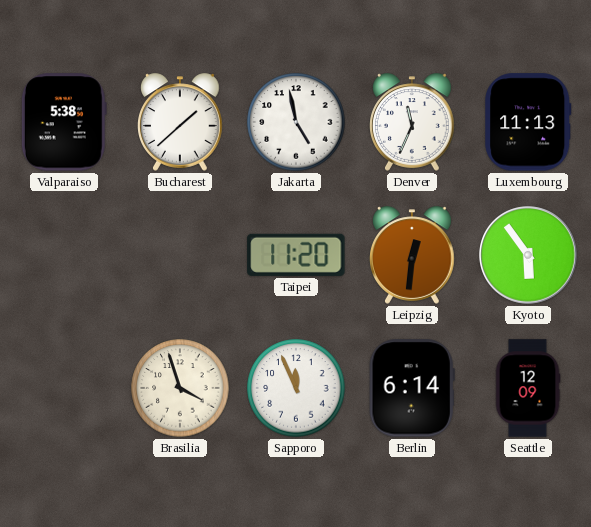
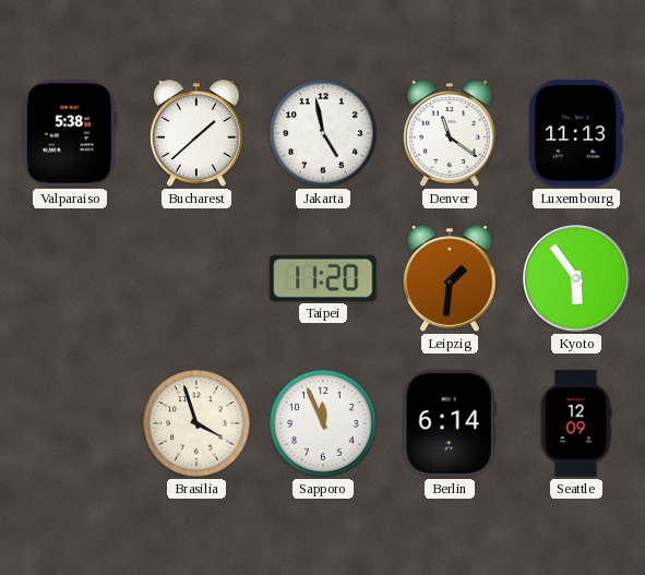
Denver: 11:34 -> 11:21 (451, 133)
Leipzig: 12:31 -> 1:31 (451, 278)
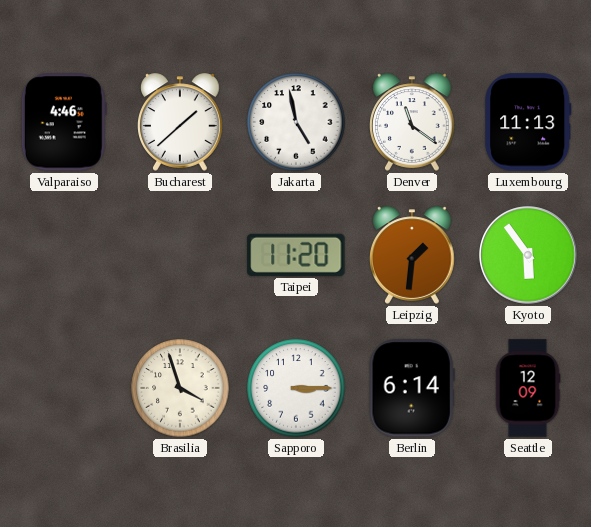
Valparaiso: 5:38 -> 4:46 (64, 122)
Sapporo: 11:56 -> 3:15 (296, 388)
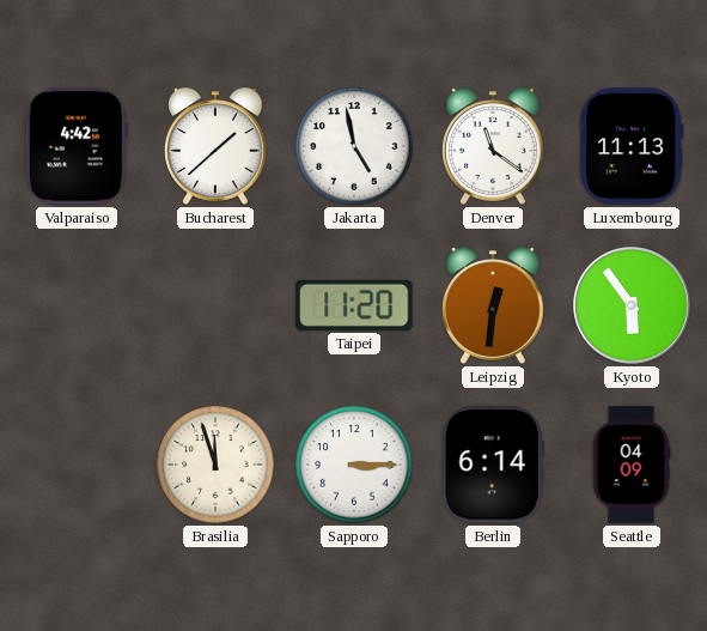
Valparaiso: 4:46 -> 4:42 (77, 146)
Leipzig: 1:31 -> 12:31 (494, 305)
Brasilia: 3:57 -> 11:57 (215, 465)
Seattle: 12:09 -> 04:09 (632, 465)
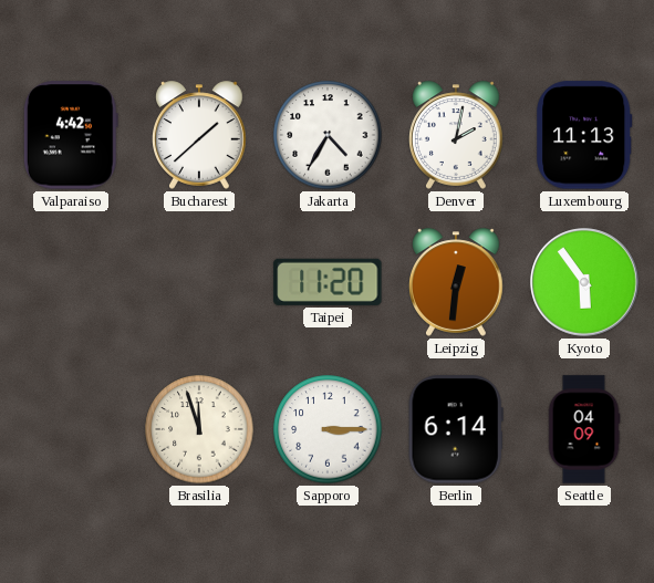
Jakarta: 4:58 -> 4:35 (328, 135)
Denver: 11:21 -> 2:02 (457, 135)
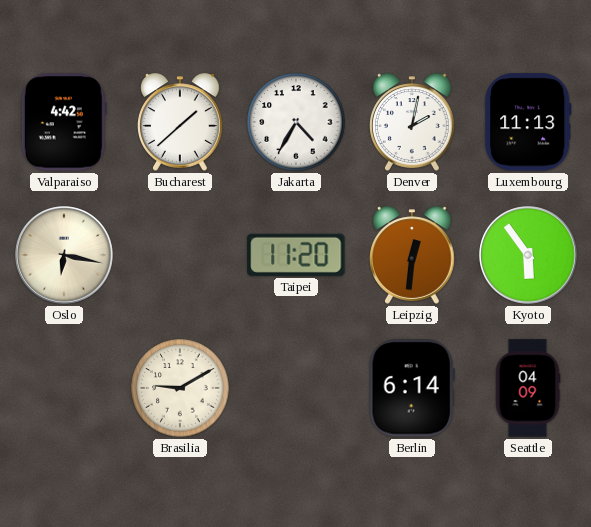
Oslo: none -> 6:17 (64, 255)
Brasilia: 11:57 -> 9:10 (180, 388)
Sapporo: 3:15 -> none (328, 429)
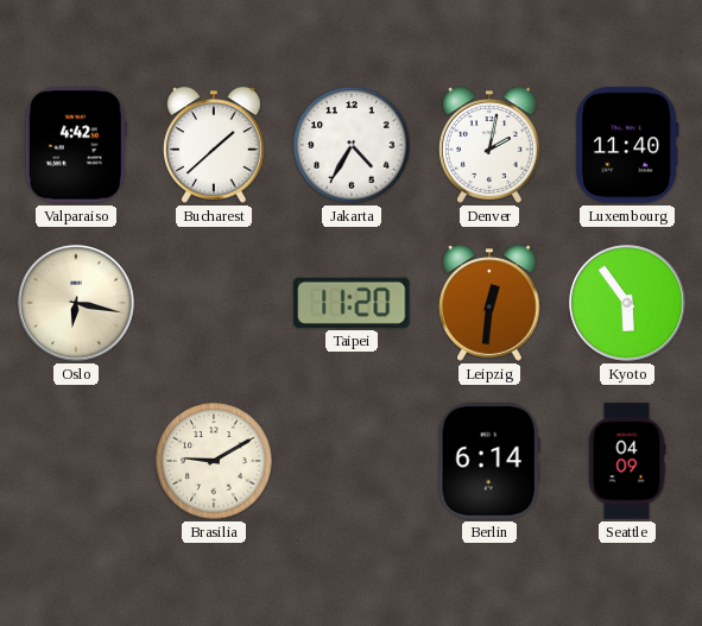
Luxembourg: 11:13 -> 11:40 (627, 145)
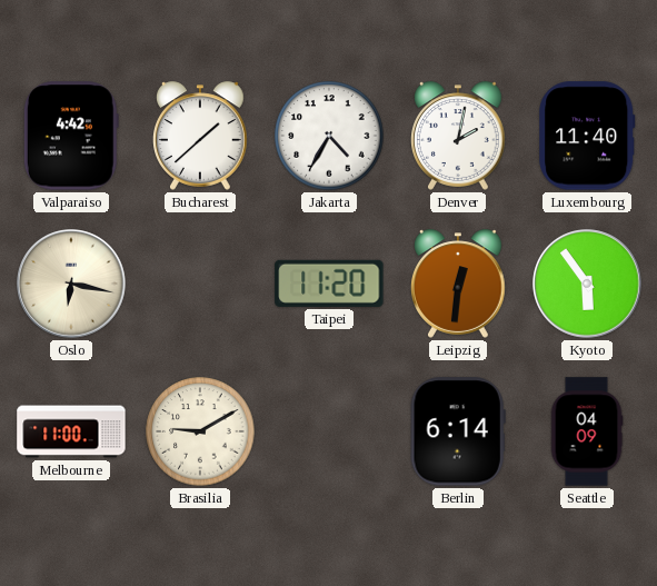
Melbourne: none -> 11:00 (71, 431)
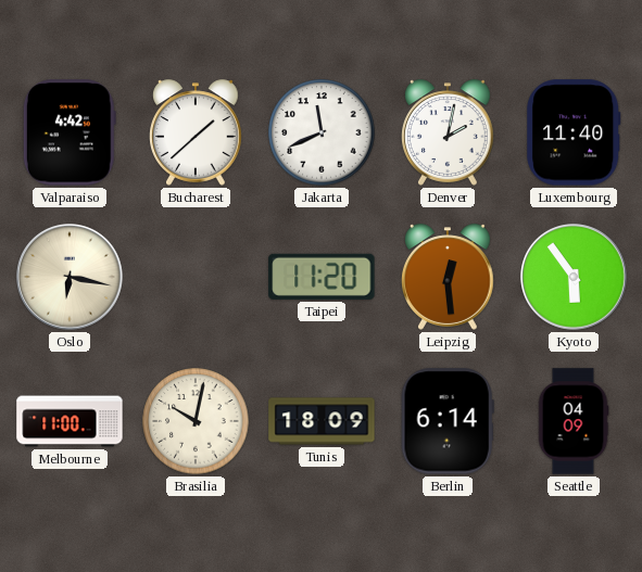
Jakarta: 4:35 -> 11:41 (322, 132)
Leipzig: 12:31 -> 12:29 (449, 277)
Brasilia: 9:10 -> 10:02 (196, 421)
Tunis: none -> 18:09 (322, 421)
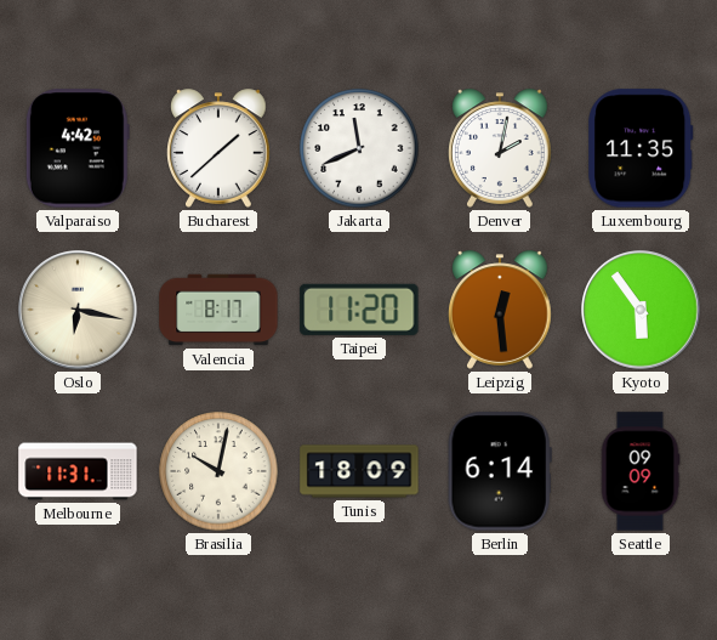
Luxembourg: 11:40 -> 11:35 (641, 148)
Valencia: none -> 8:17 (218, 310)
Melbourne: 11:00 -> 11:31 (78, 471)
Seattle: 04:09 -> 09:09 (641, 471)
